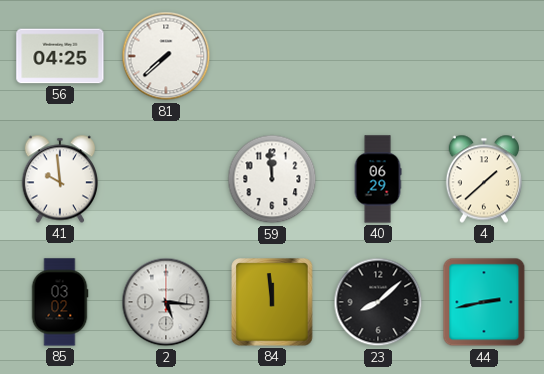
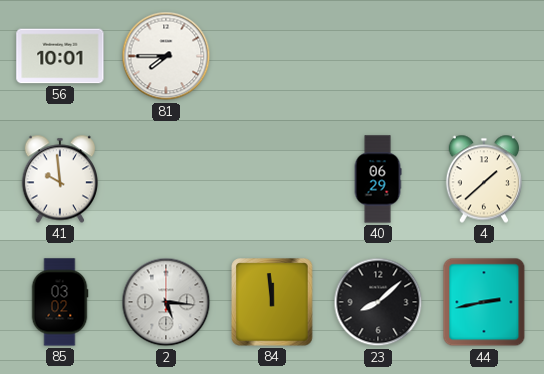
56: 04:25 -> 10:01 (60, 56)
81: 7:38 -> 7:45 (166, 56)
59: 11:59 -> none (272, 179)
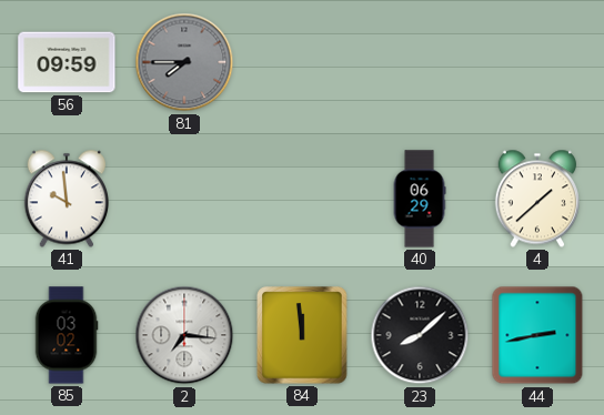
56: 10:01 -> 09:59 (67, 62)
81 dial: white -> grey (184, 62)
2: 5:16 -> 7:16 (184, 335)
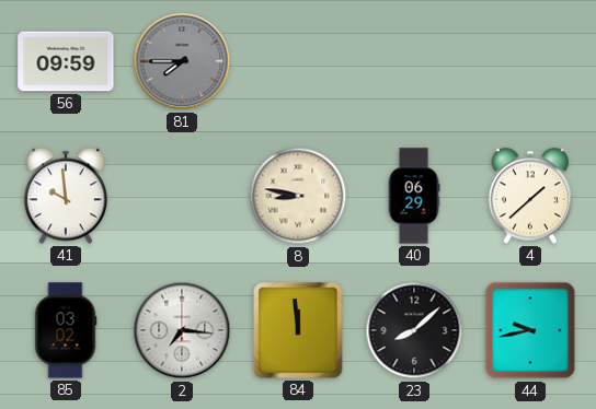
8: none -> 8:47 (298, 196)
44: 2:43 -> 9:43 (530, 330)
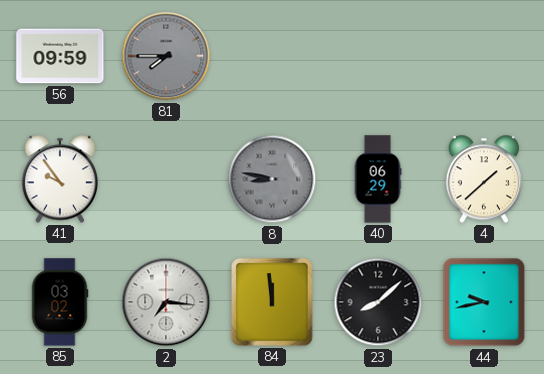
41: 9:59 -> 9:54 (59, 179)
8 dial: cream -> grey (272, 179)
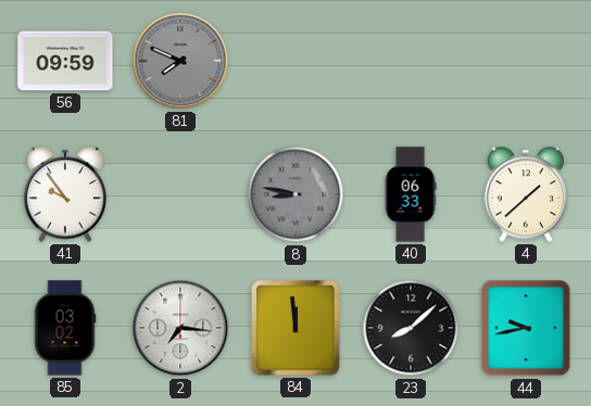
81: 7:45 -> 7:49 (180, 61)
40: 06:29 -> 06:33 (411, 194)
